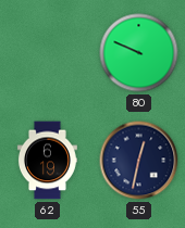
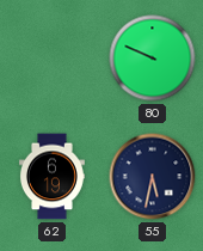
55: 12:32 -> 5:32 (153, 177)
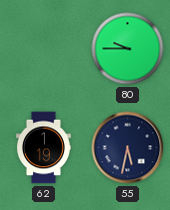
80: 9:49 -> 9:45 (128, 49)
62: 6:19 -> 1:19 (43, 148)
